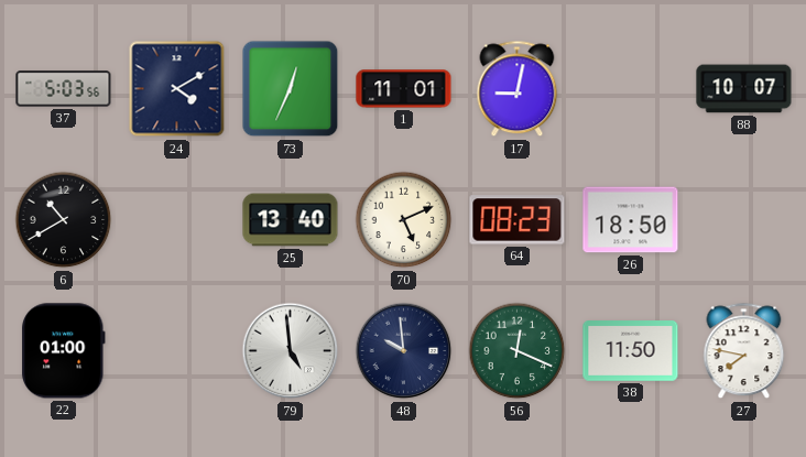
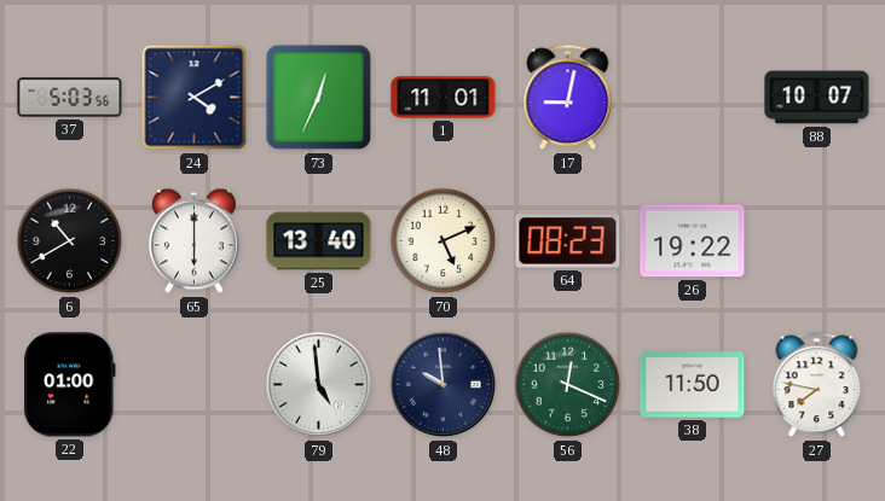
65: none -> 6:00 (193, 241)
26: 18:50 -> 19:22 (693, 241)
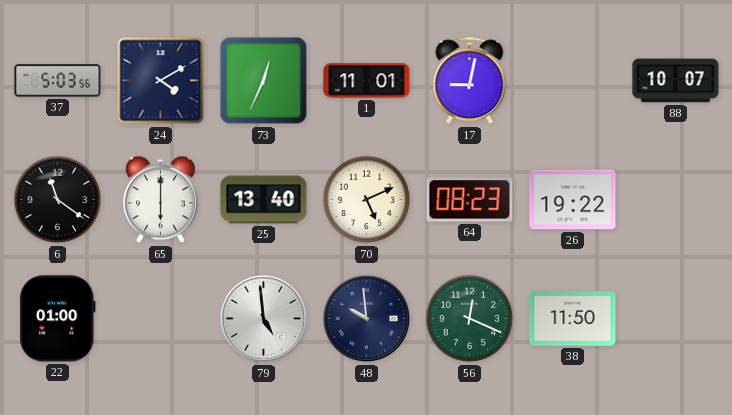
6: 10:40 -> 11:21 (58, 200)
27: 7:47 -> none (817, 385)
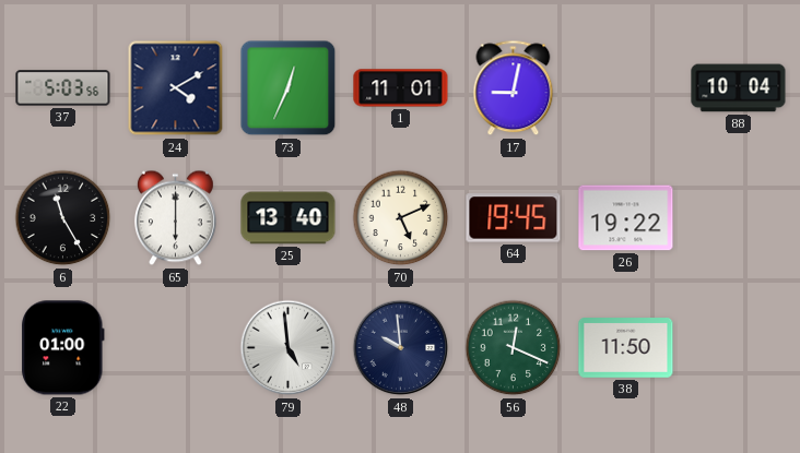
88: 10:07 -> 10:04 (739, 88)
6: 11:21 -> 11:25 (63, 218)
64: 08:23 -> 19:45 (514, 218)
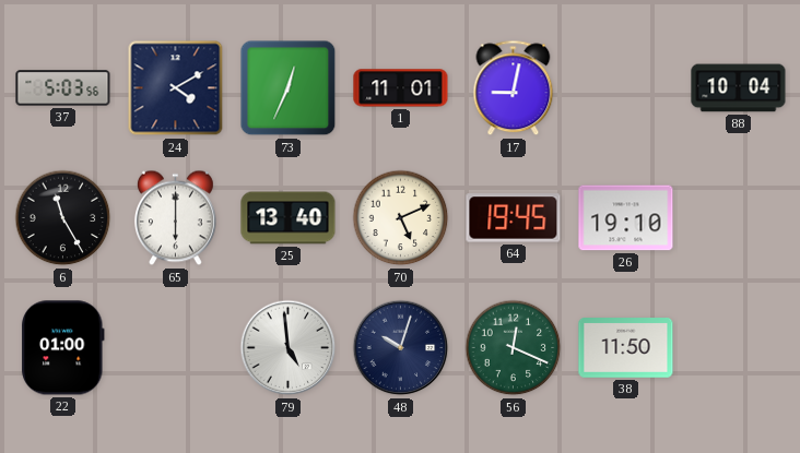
26: 19:22 -> 19:10 (626, 218)
48: 9:59 -> 10:03 (401, 348)
